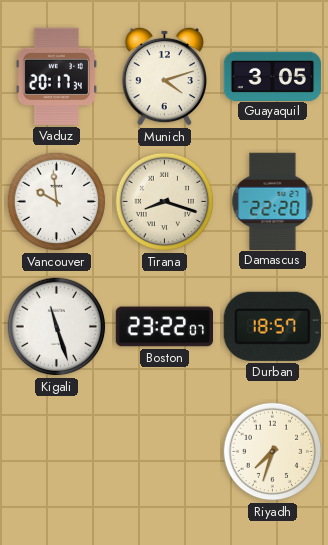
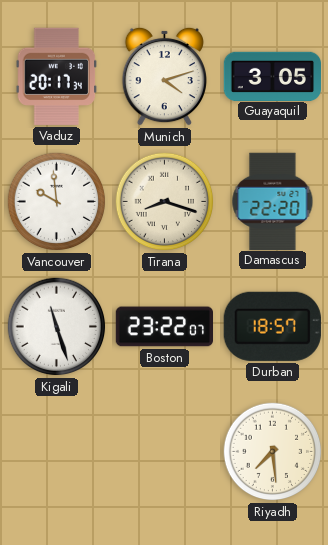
Riyadh: 7:33 -> 7:29 (273, 452)
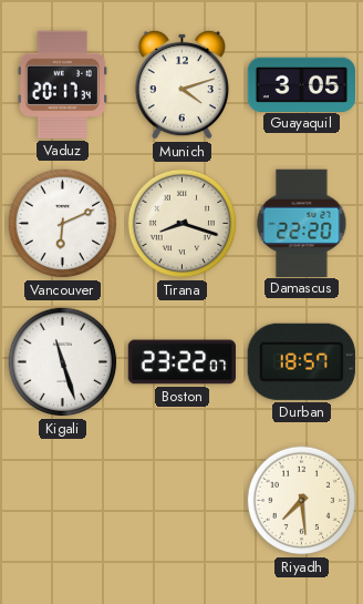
Vancouver: 9:59 -> 6:11 (63, 224)
